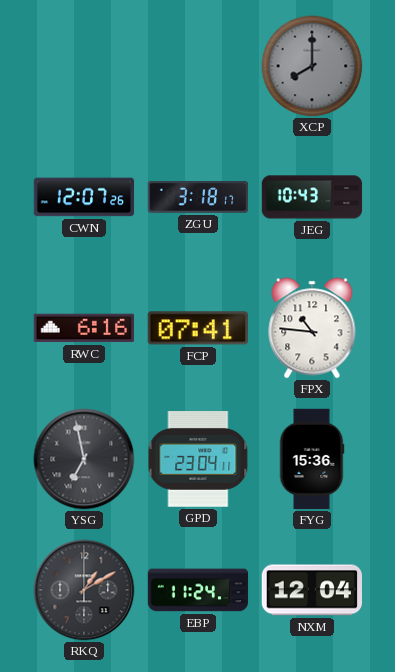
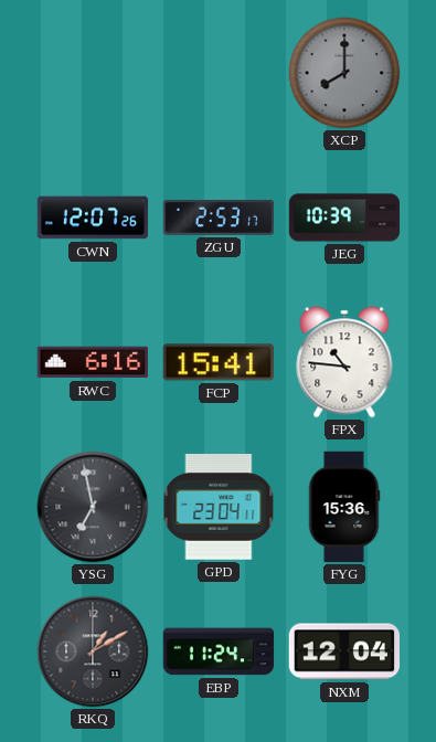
ZGU: 3:18 -> 2:53 (219, 219)
JEG: 10:43 -> 10:39 (344, 218)
FCP: 07:41 -> 15:41 (219, 362)
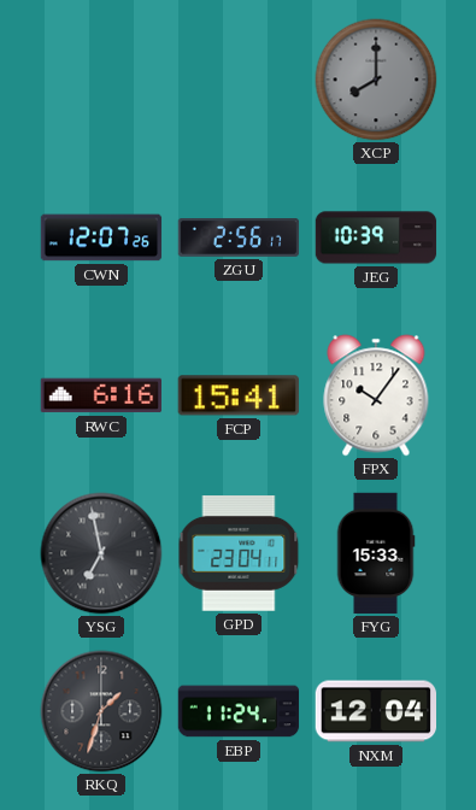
ZGU: 2:53 -> 2:56 (239, 239)
FPX: 10:46 -> 10:06 (376, 395)
FYG: 15:36 -> 15:33 (376, 553)
RKQ: 1:10 -> 1:33 (101, 711)
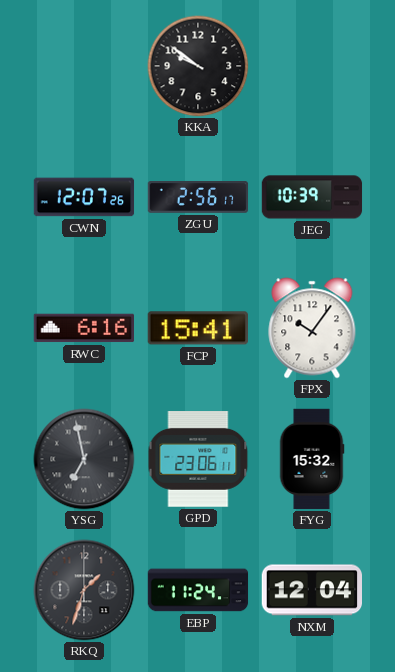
KKA: none -> 9:51 (198, 66)
XCP: 8:00 -> none (376, 80)
GPD: 23:04 -> 23:06 (198, 460)
FYG: 15:33 -> 15:32 (312, 459)
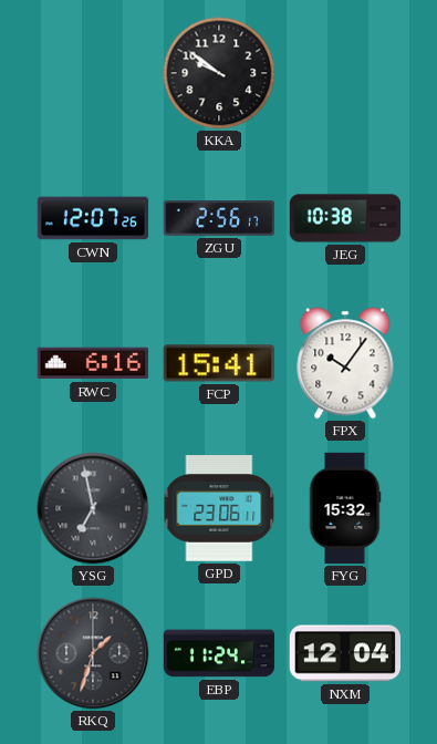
JEG: 10:39 -> 10:38 (345, 218)
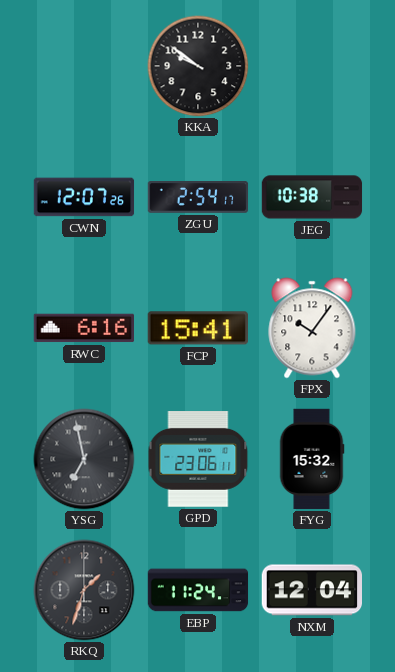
ZGU: 2:56 -> 2:54 (198, 198)
